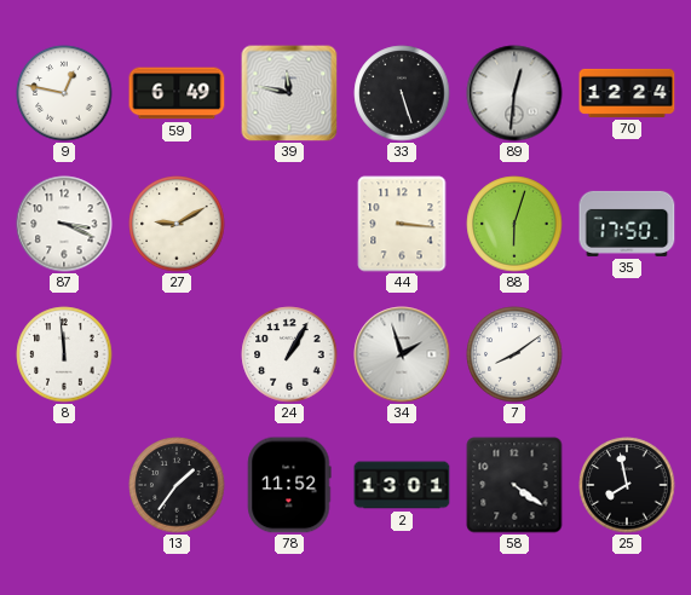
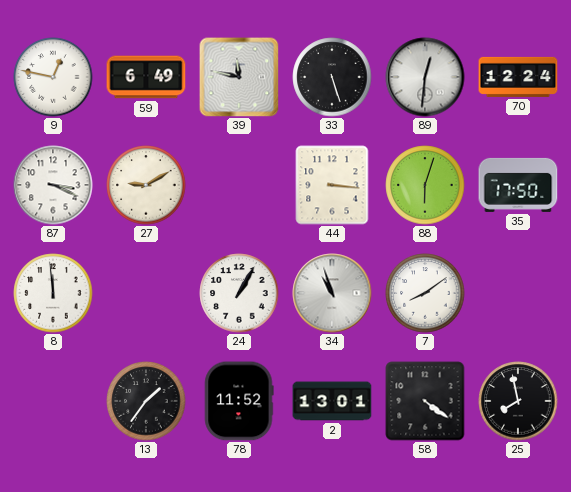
34: 1:57 -> 10:57 (332, 293)
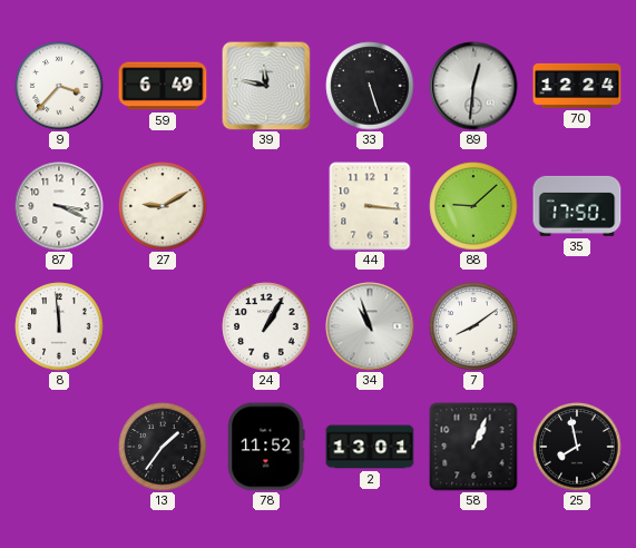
9: 12:47 -> 3:37 (59, 86)
88: 6:03 -> 9:08 (473, 206)
58: 4:21 -> 1:04 (473, 447)
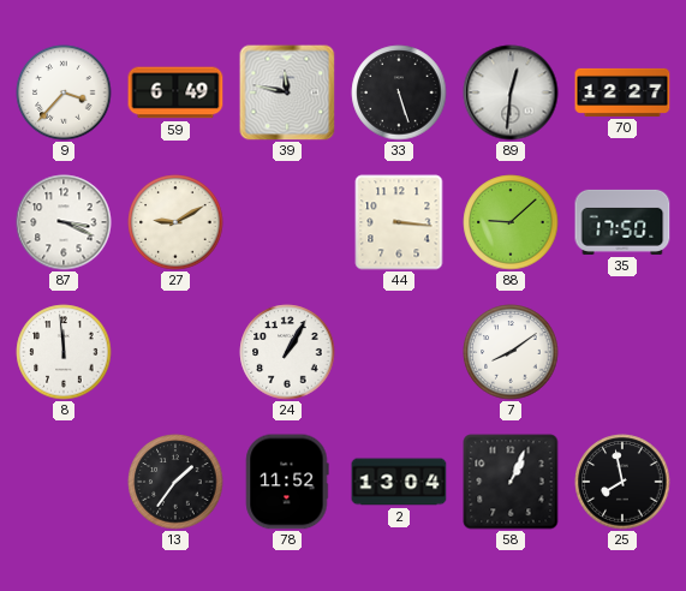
70: 12:24 -> 12:27 (622, 92)
34: 10:57 -> none (370, 326)
2: 13:01 -> 13:04 (399, 482)
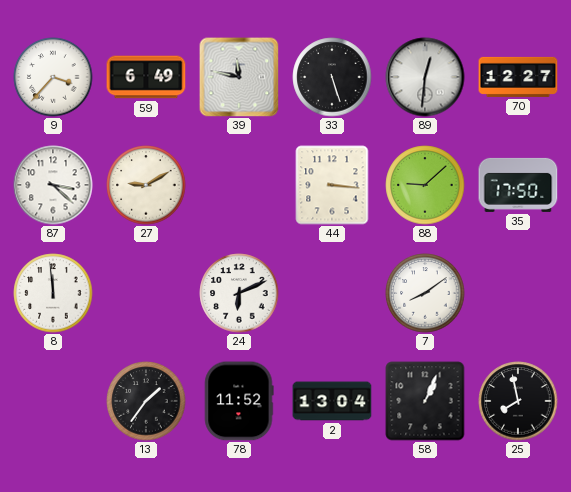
87: 3:19 -> 3:22 (53, 185)
24: 1:05 -> 6:11 (239, 293)
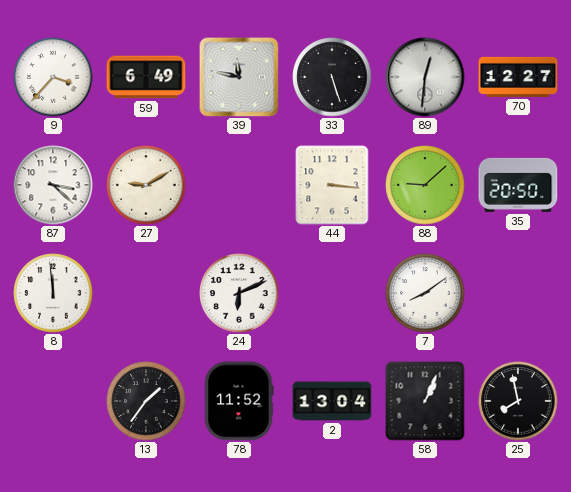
35: 17:50 -> 20:50 (518, 185)
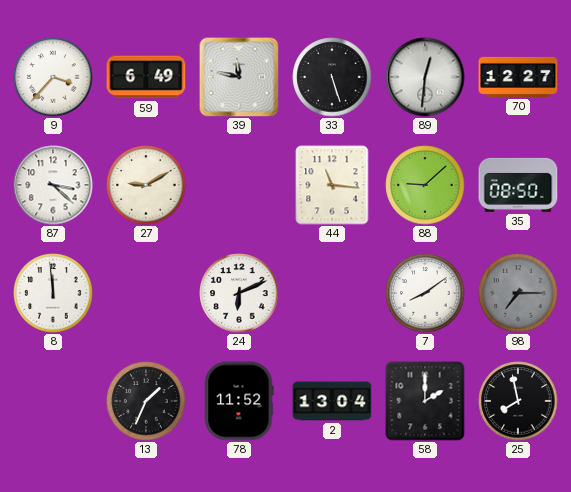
44: 3:16 -> 11:16 (332, 185)
35: 20:50 -> 08:50 (518, 185)
98: none -> 7:15 (518, 293)
13: 1:36 -> 1:34 (146, 401)
58: 1:04 -> 2:00 (425, 401)
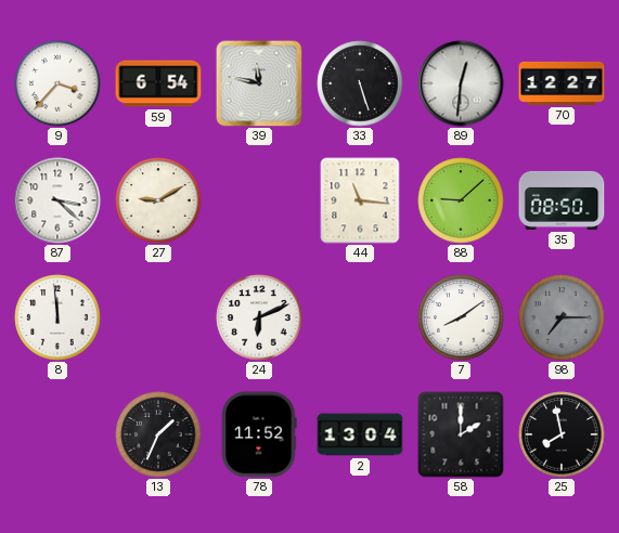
59: 6:49 -> 6:54 (158, 83)
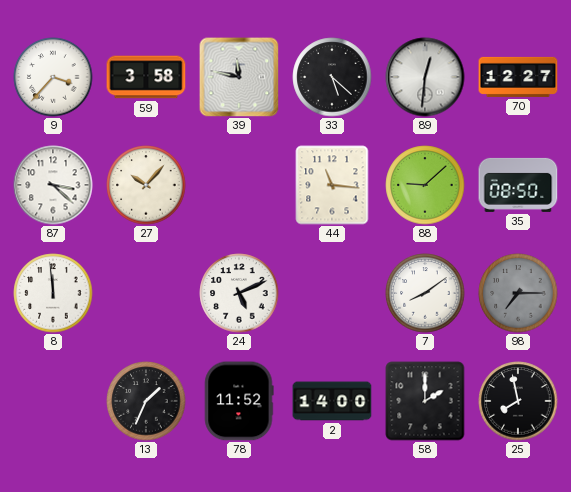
59: 6:54 -> 3:58 (146, 77)
33: 5:27 -> 5:22 (332, 77)
27: 9:10 -> 10:07 (146, 185)
24: 6:11 -> 5:11 (239, 293)
2: 13:04 -> 14:00 (332, 401)
